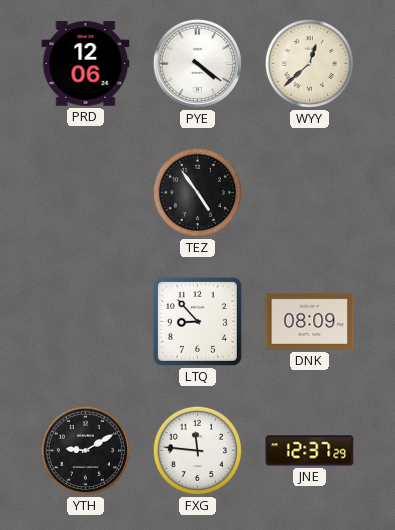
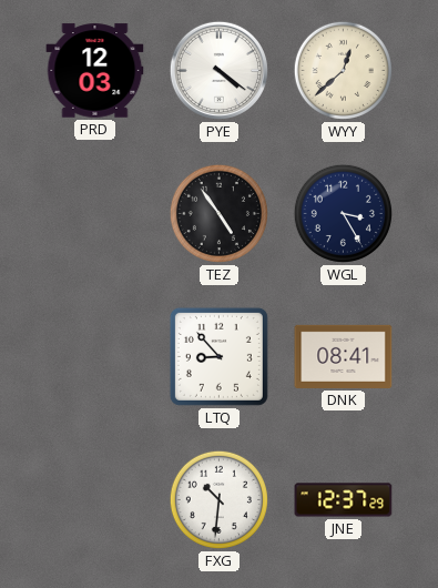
PRD: 12:06 -> 12:03 (95, 71)
WGL: none -> 3:25 (343, 213)
DNK: 08:09 -> 08:41 (344, 356)
YTH: 9:10 -> none (85, 450)
FXG: 11:46 -> 10:31 (218, 499)
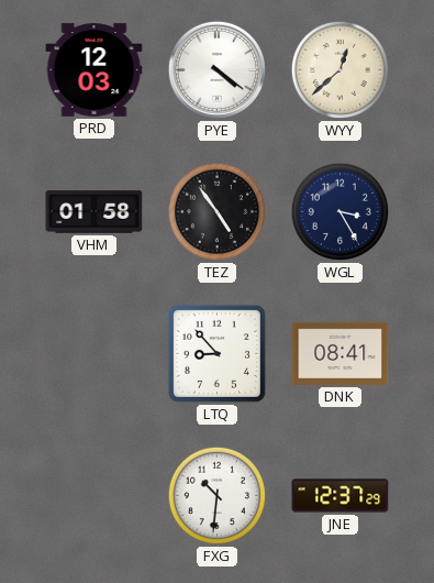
VHM: none -> 01:58 (94, 212)
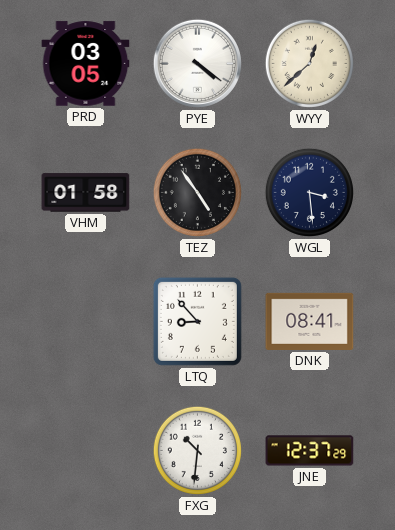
PRD: 12:03 -> 03:05 (86, 64)
WGL: 3:25 -> 3:29 (309, 192)
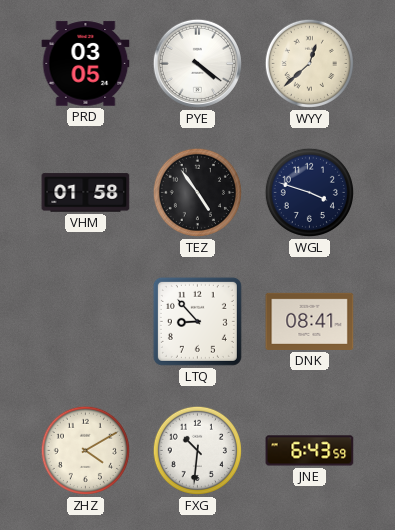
WGL: 3:29 -> 3:48 (309, 192)
ZHZ: none -> 4:10 (85, 450)
JNE: 12:37 -> 6:43 (310, 451)
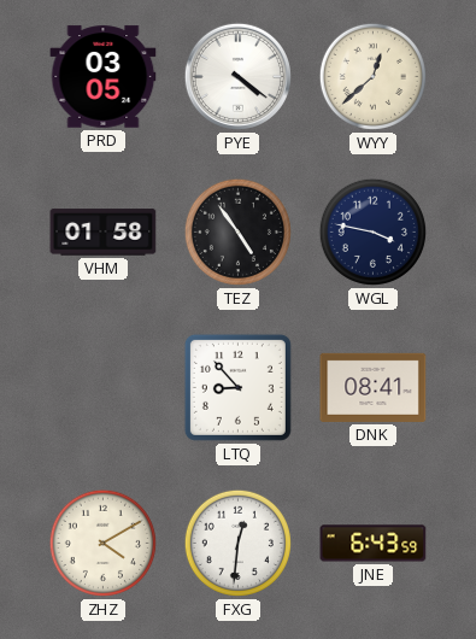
WGL: 3:48 -> 3:47 (372, 231)
FXG: 10:31 -> 12:31 (237, 543)
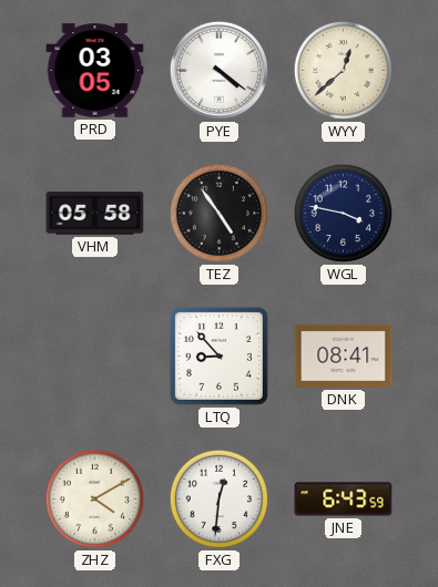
VHM: 01:58 -> 05:58 (95, 214)
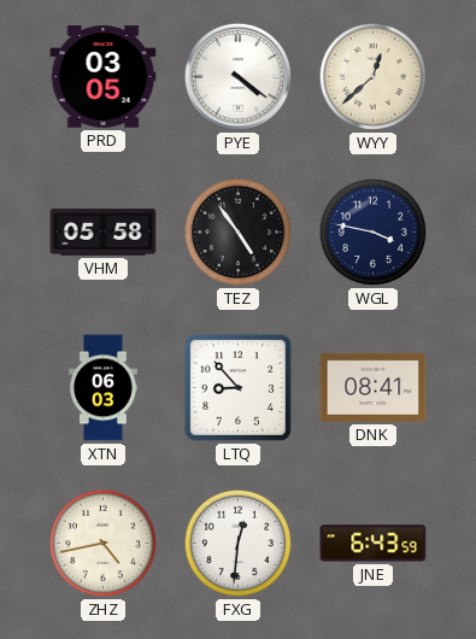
XTN: none -> 06:03 (104, 388)
ZHZ: 4:10 -> 4:43 (102, 543)
